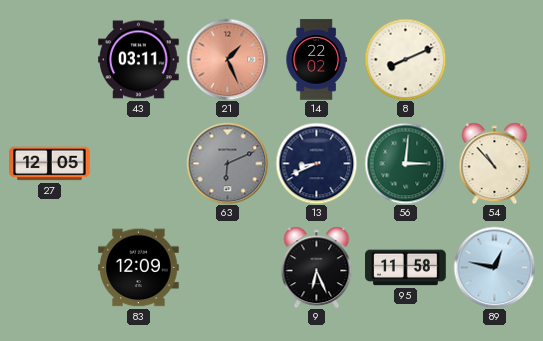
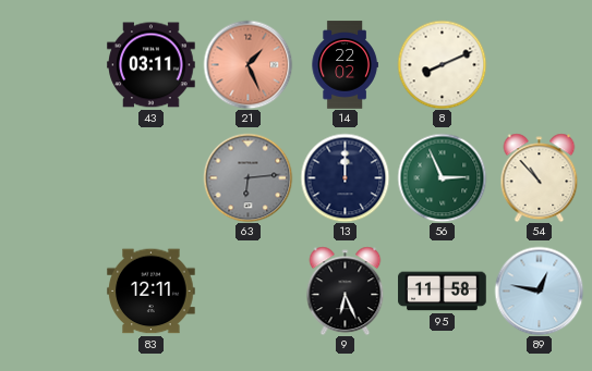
27: 12:05 -> none (50, 164)
63: 6:11 -> 6:14 (247, 177)
13: 8:41 -> 12:00 (345, 177)
56: 3:01 -> 2:56 (442, 177)
83: 12:09 -> 12:11 (152, 292)
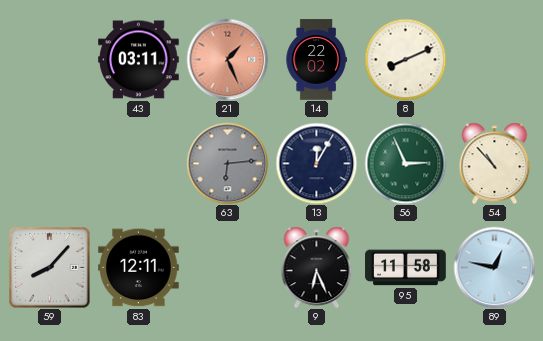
13: 12:00 -> 12:05 (316, 163)
59: none -> 8:07 (49, 267)
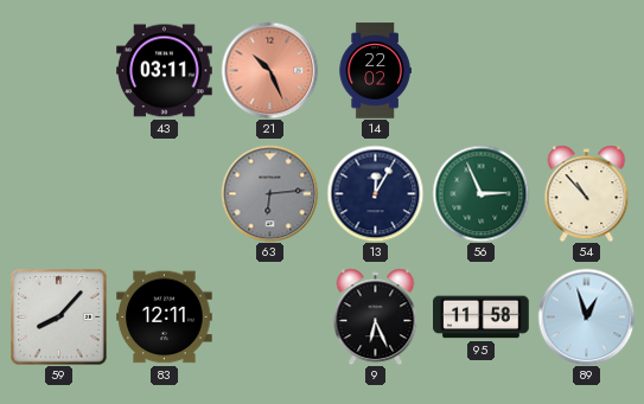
21: 1:26 -> 10:26 (269, 70)
8: 8:11 -> none (405, 59)
89: 12:47 -> 12:57 (586, 316)
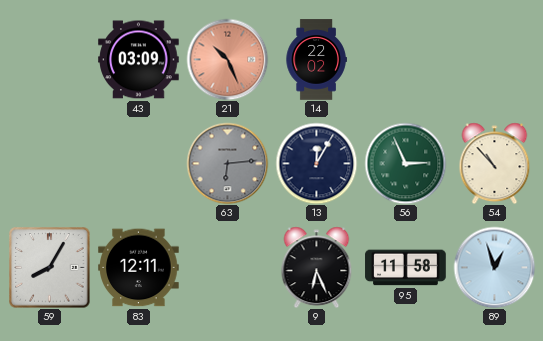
43: 03:11 -> 03:09 (139, 60)
59: 8:07 -> 8:05 (49, 267)
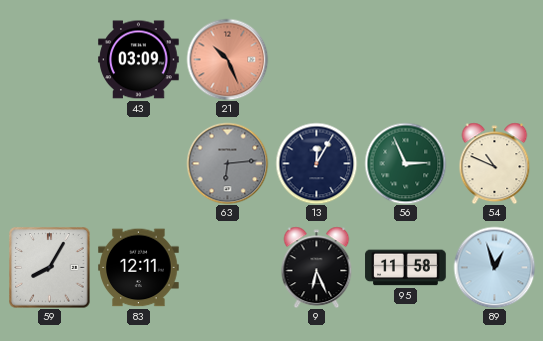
14: 22:02 -> none (316, 60)
54: 10:53 -> 10:49 (495, 163)
